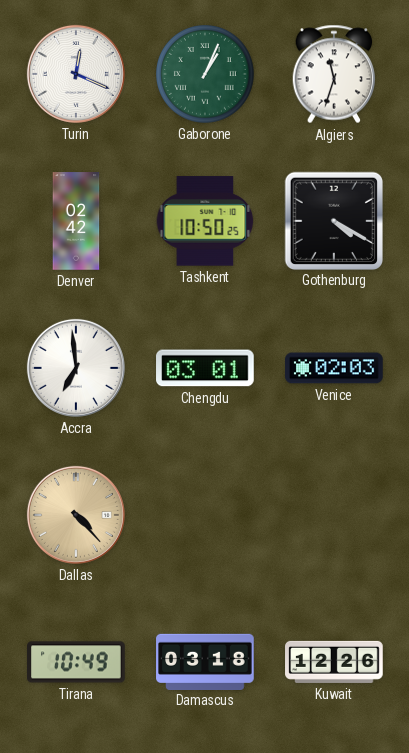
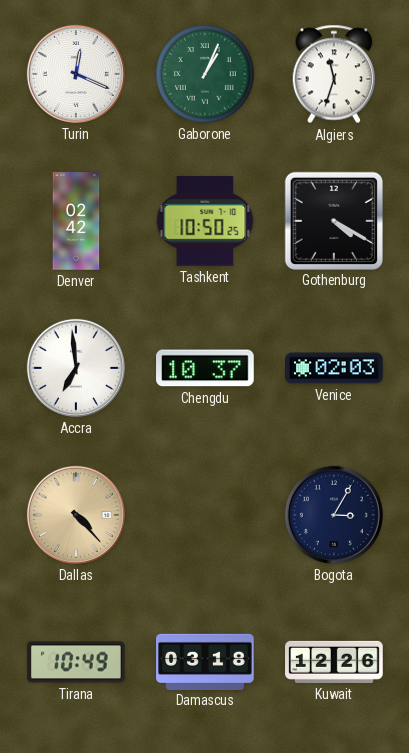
Chengdu: 03:01 -> 10:37 (205, 368)
Bogota: none -> 3:05 (334, 515)
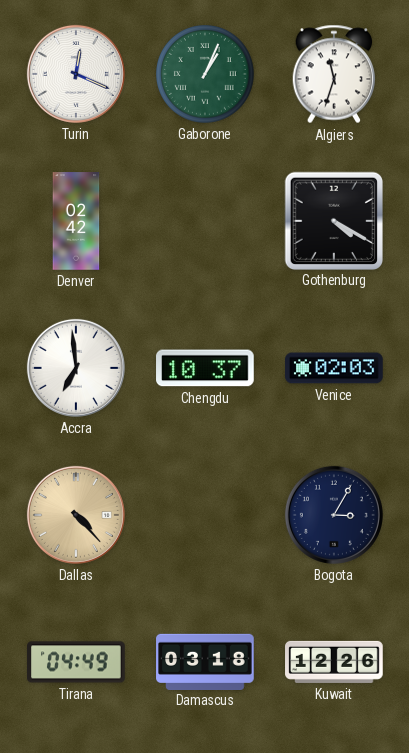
Tashkent: 10:50 -> none (205, 221)
Tirana: 10:49 -> 04:49 (76, 662)
